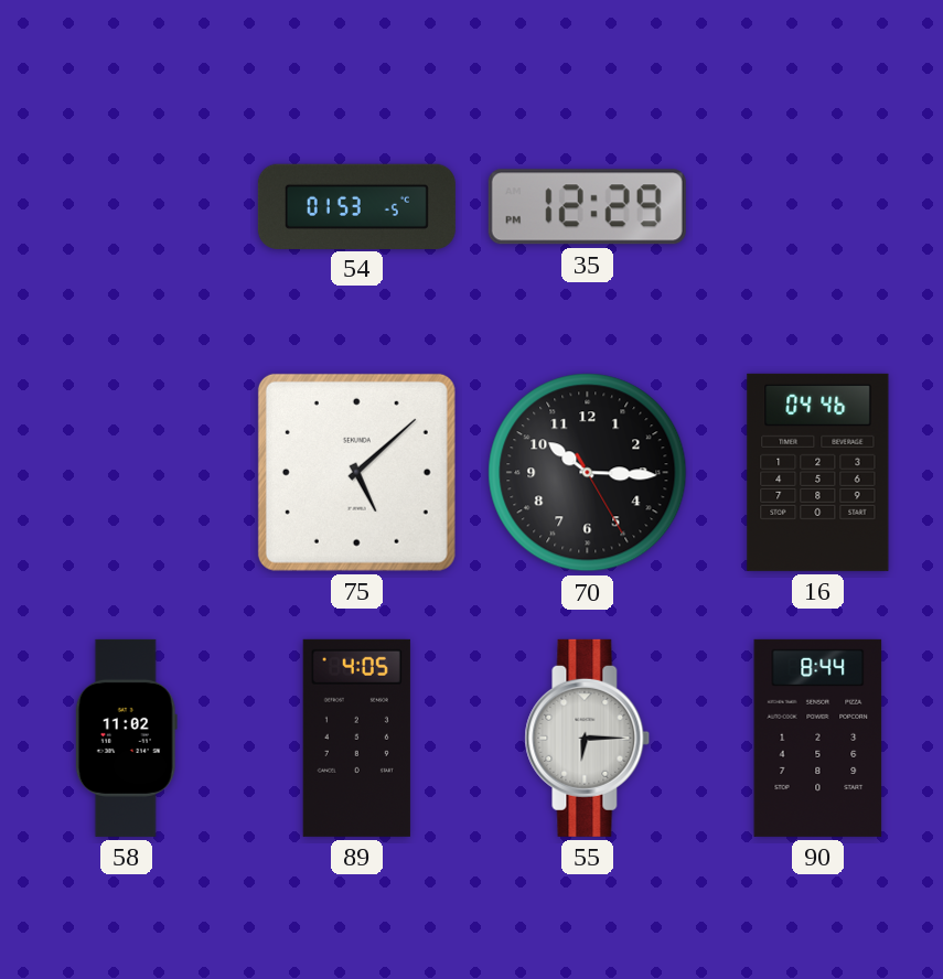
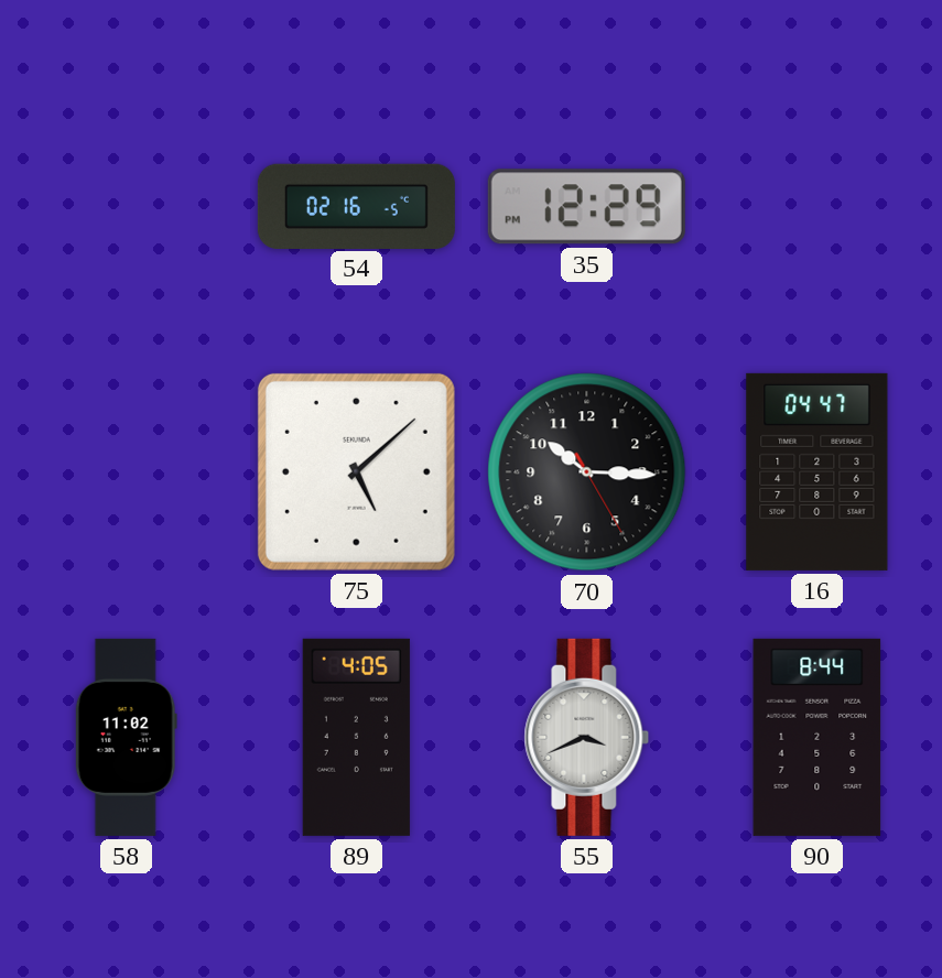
54: 01:53 -> 02:16 (356, 206)
16: 04:46 -> 04:47 (818, 471)
55: 6:15 -> 3:41 (587, 737)
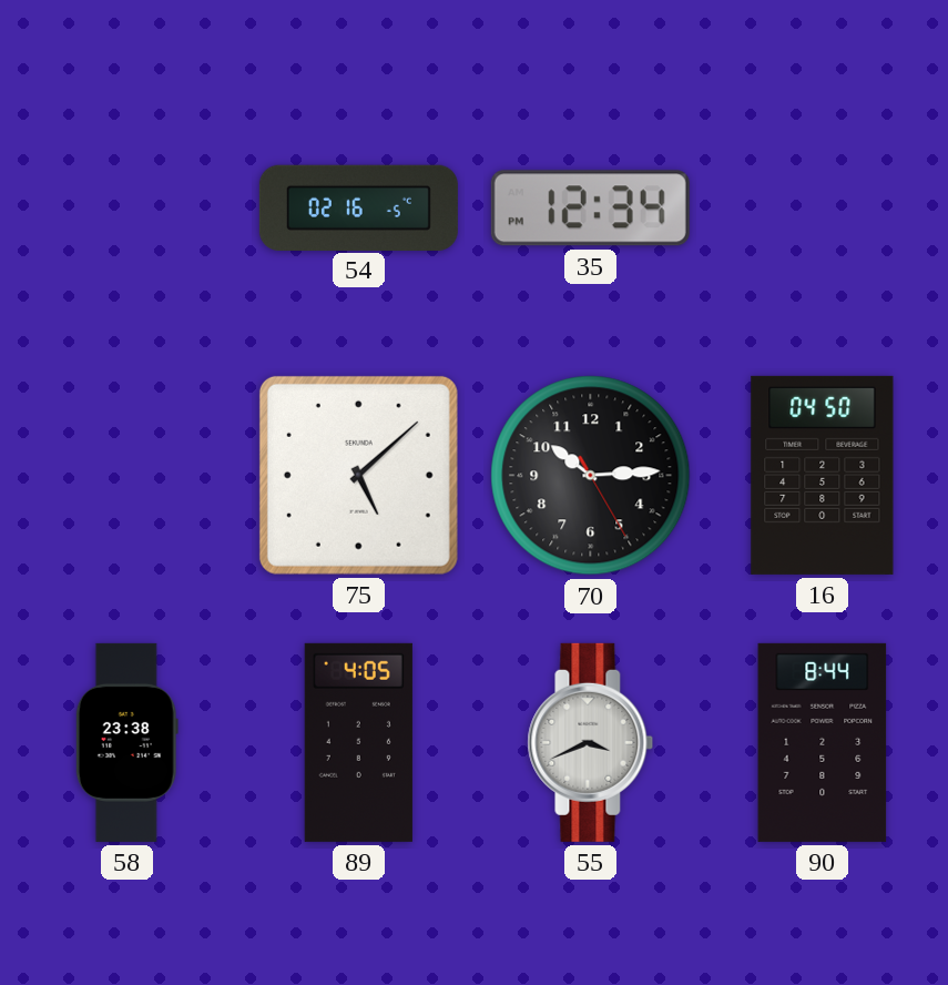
35: 12:29 -> 12:34 (590, 209)
70: 10:15 -> 10:14 (591, 476)
16: 04:47 -> 04:50 (823, 475)
58: 11:02 -> 23:38 (126, 742)
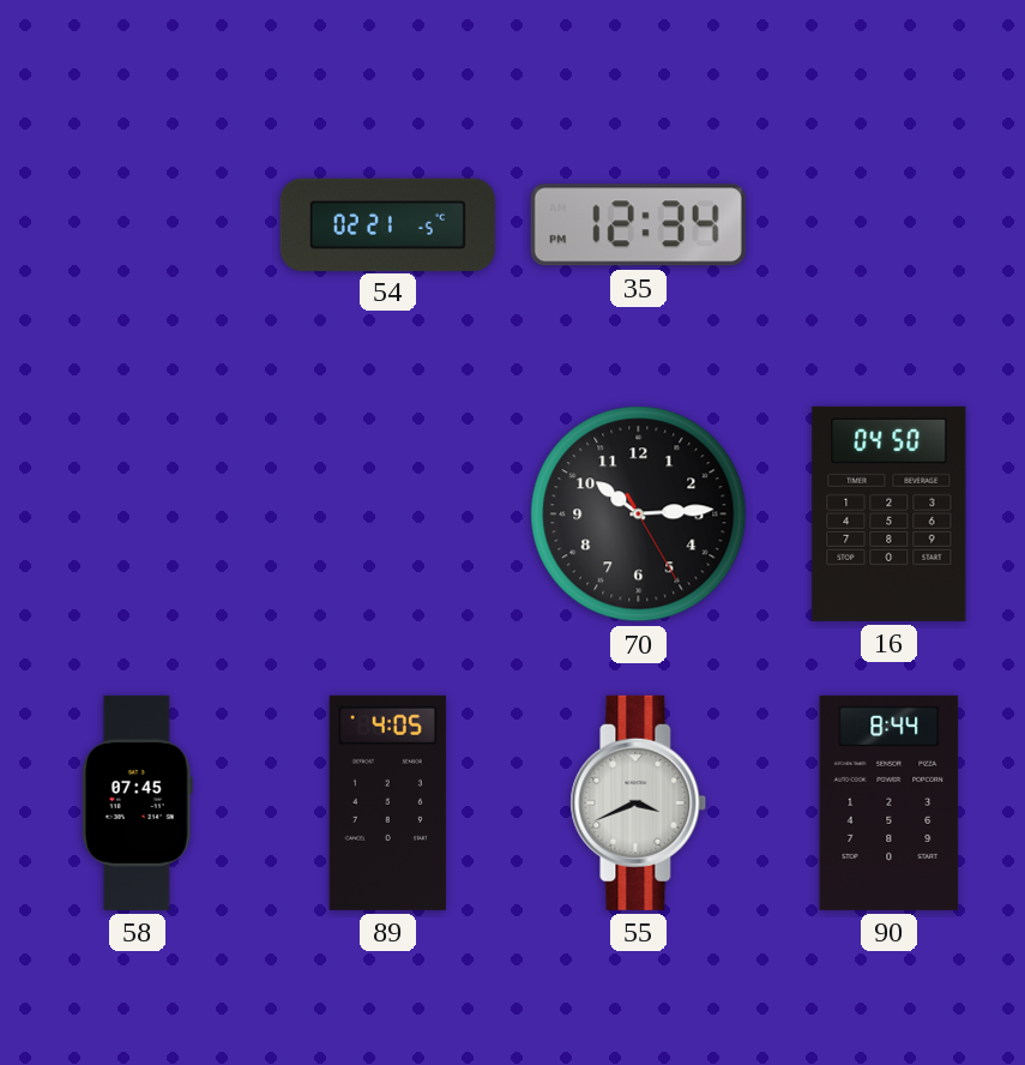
54: 02:16 -> 02:21 (387, 224)
75: 5:08 -> none (358, 475)
58: 23:38 -> 07:45 (137, 802)
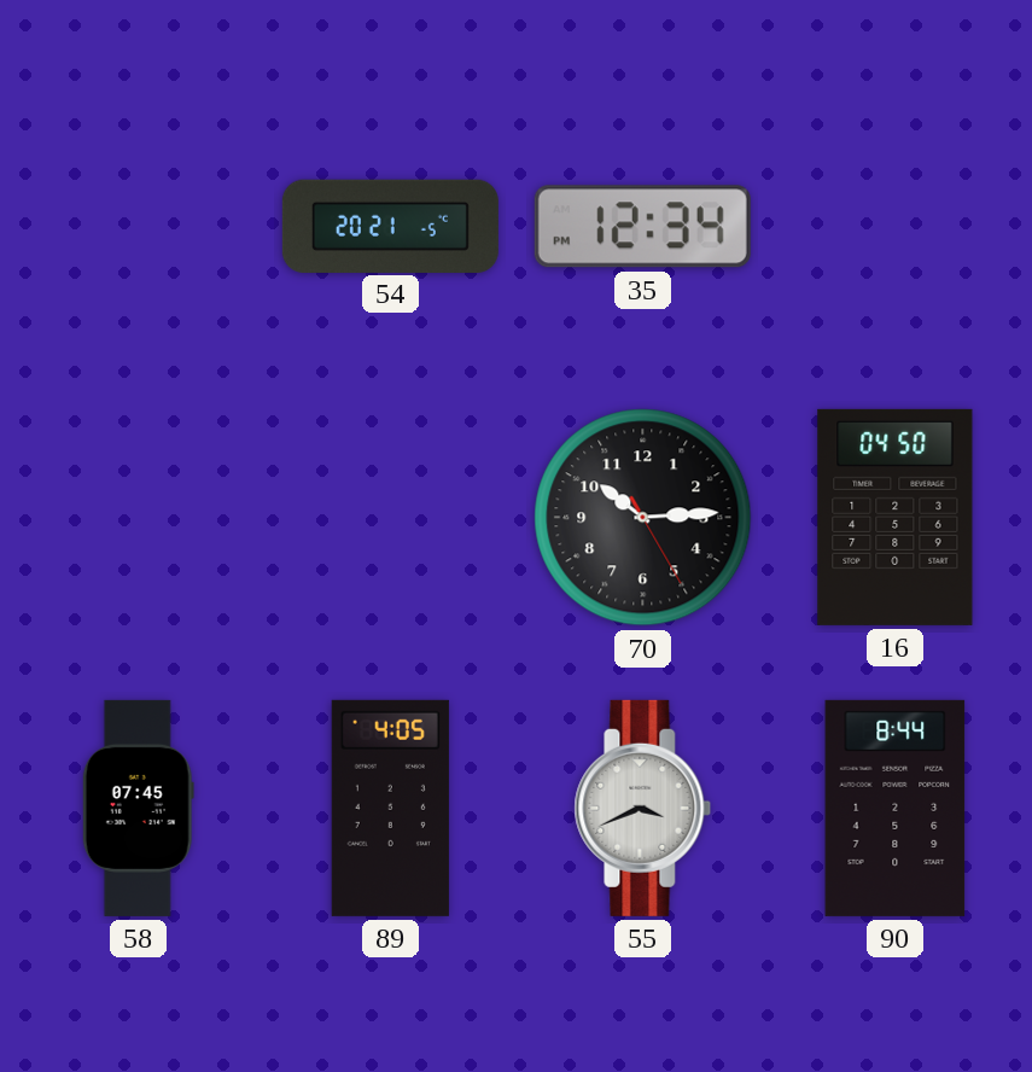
54: 02:21 -> 20:21 (390, 226)
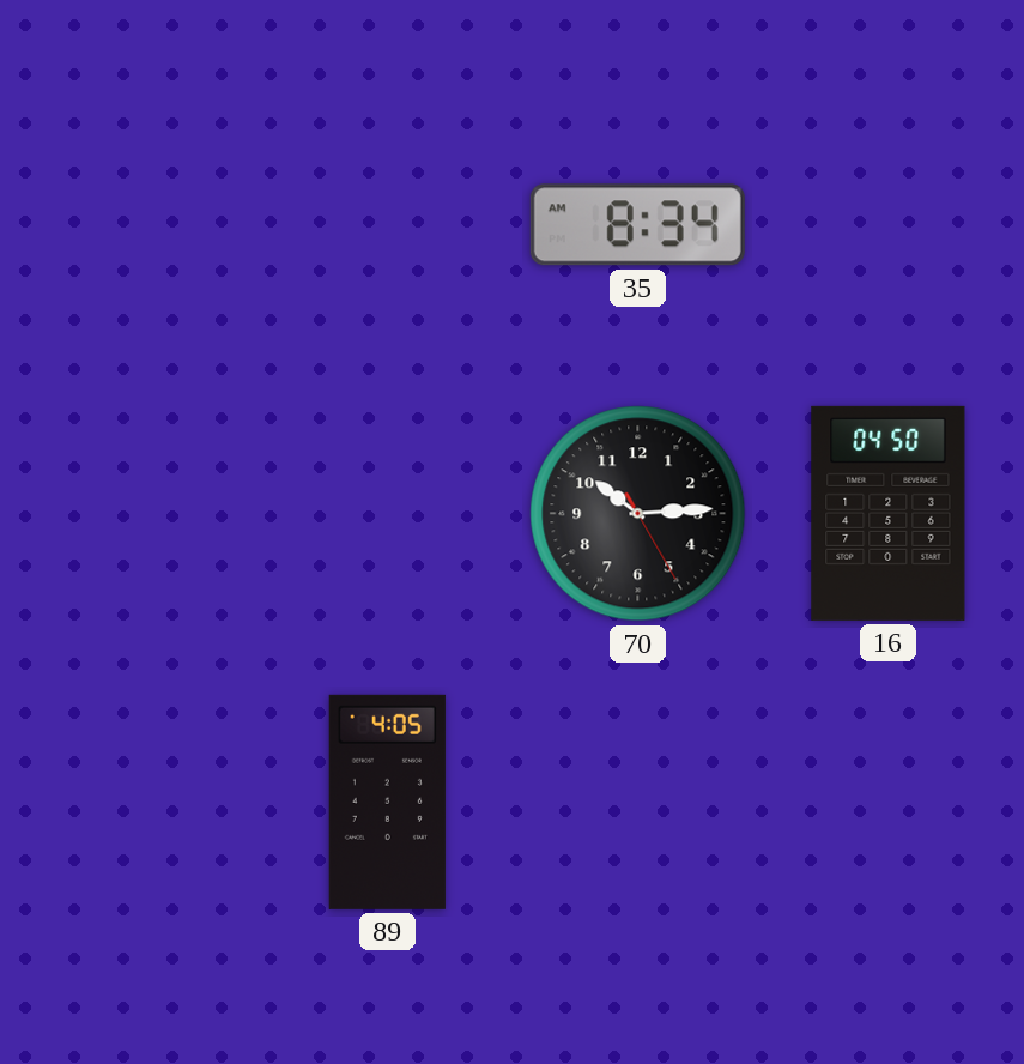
54: 20:21 -> none (390, 226)
35: 12:34 -> 8:34 (637, 225)
58: 07:45 -> none (138, 808)
55: 3:41 -> none (643, 808)
90: 8:44 -> none (896, 808)
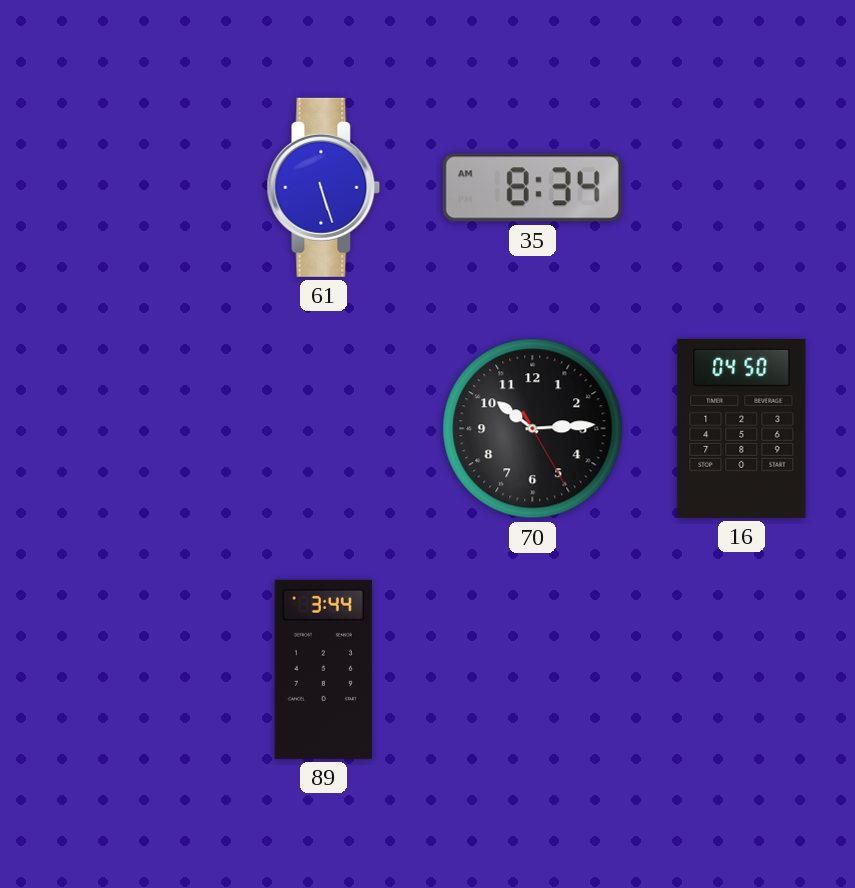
61: none -> 5:27 (324, 187)
89: 4:05 -> 3:44 (323, 669)
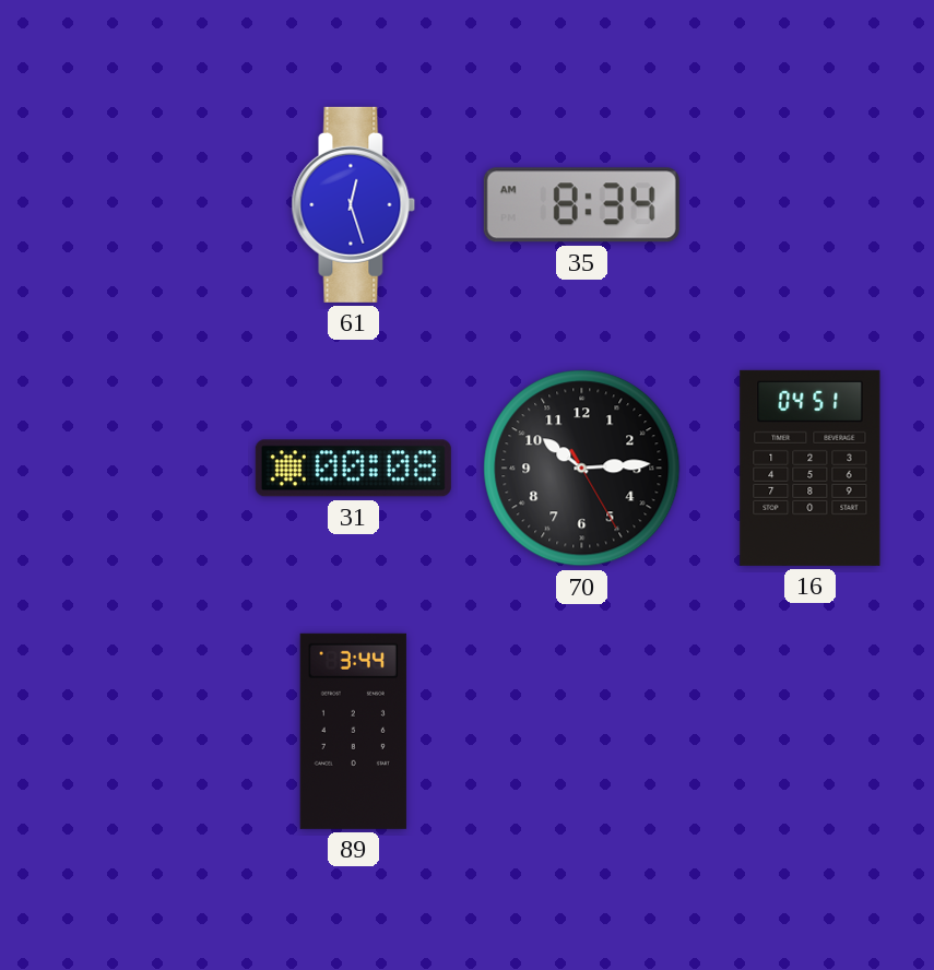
61: 5:27 -> 12:27 (354, 204)
31: none -> 00:08 (353, 469)
16: 04:50 -> 04:51 (811, 468)
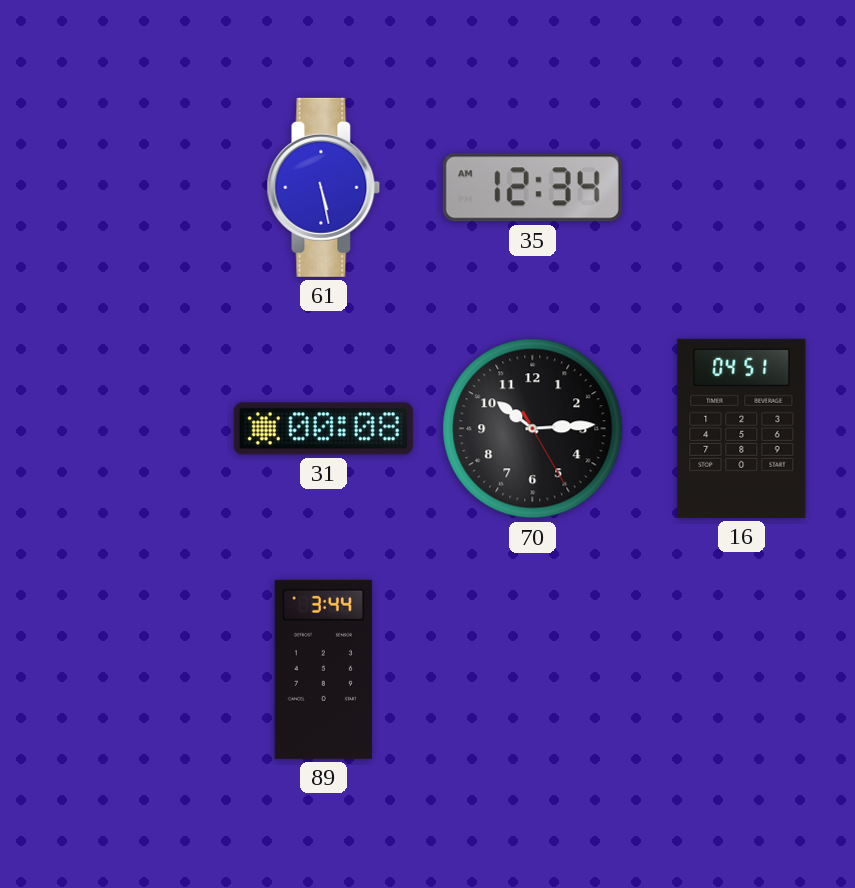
61: 12:27 -> 5:28 (324, 187)
35: 8:34 -> 12:34 (532, 188)
